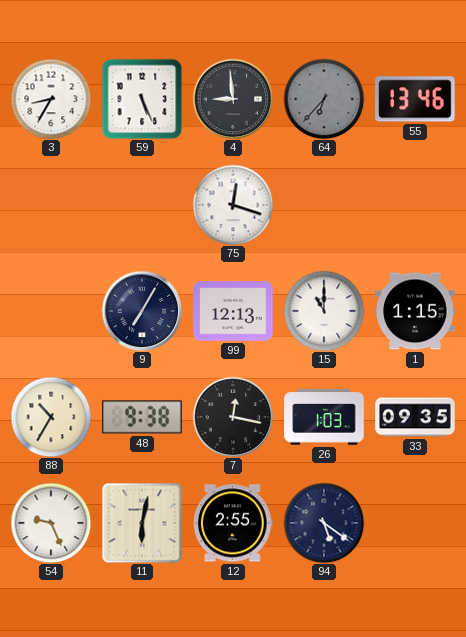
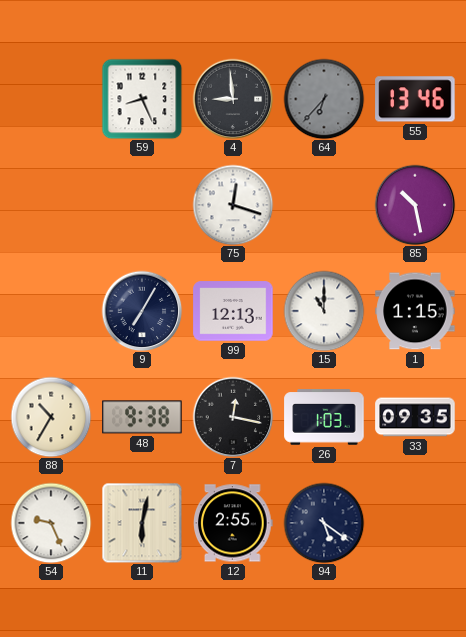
3: 8:35 -> none (51, 99)
59: 5:26 -> 8:26 (142, 99)
85: none -> 10:28 (415, 205)
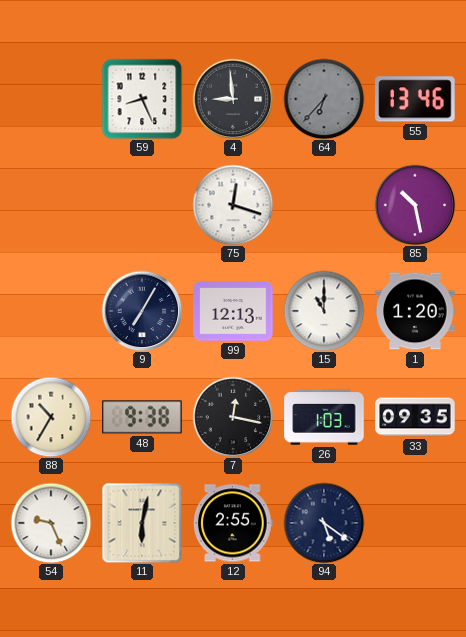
1: 1:15 -> 1:20 (415, 311)
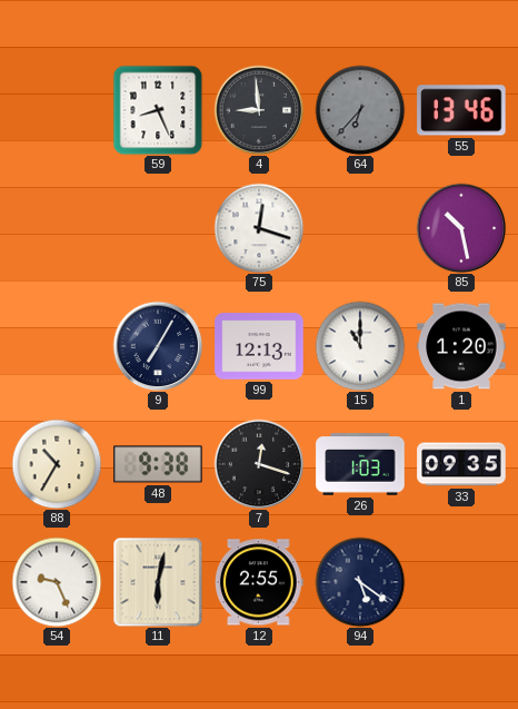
7: 12:17 -> 12:18 (259, 464)
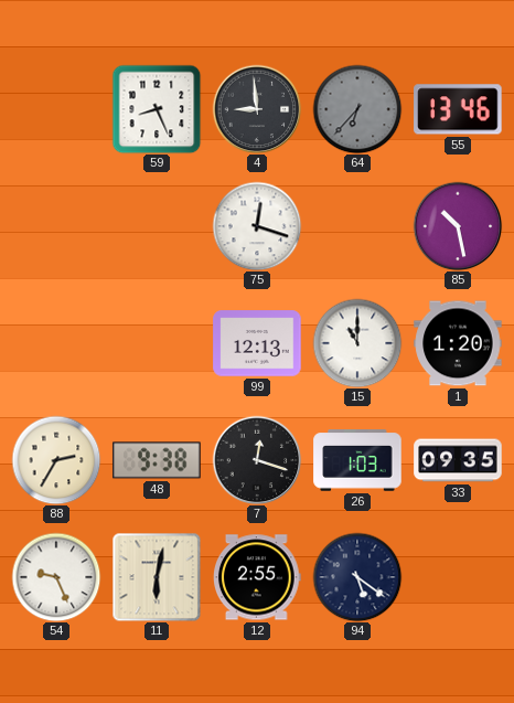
9: 7:05 -> none (158, 346)
88: 10:35 -> 2:35 (56, 460)
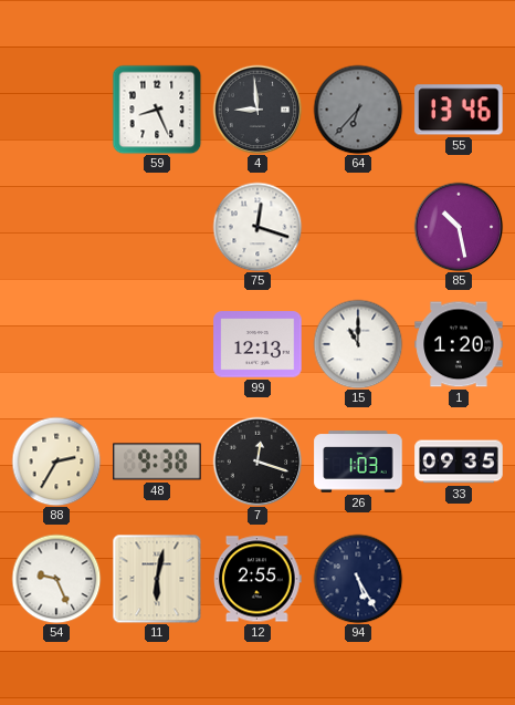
94: 5:21 -> 5:25 (358, 579)
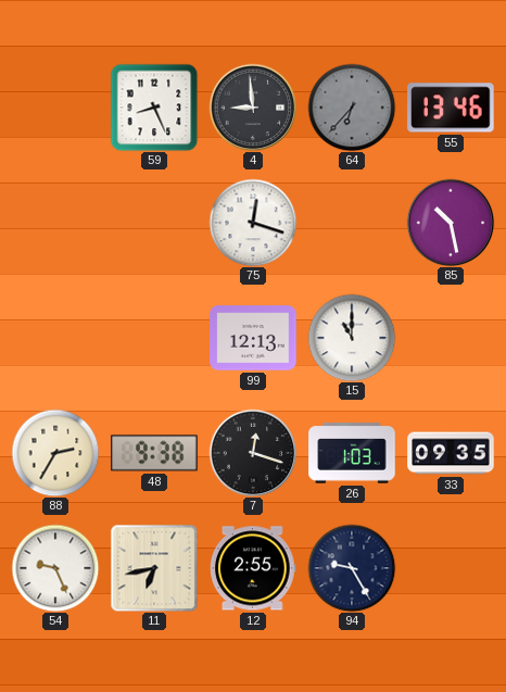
1: 1:20 -> none (459, 344)
11: 6:02 -> 6:43 (154, 568)
94: 5:25 -> 9:25 (352, 568)
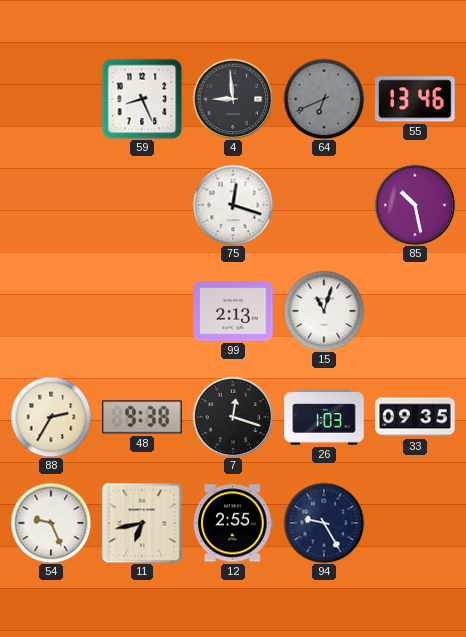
64: 6:37 -> 6:41 (324, 99)
99: 12:13 -> 2:13 (233, 311)
15: 11:00 -> 11:03 (324, 311)
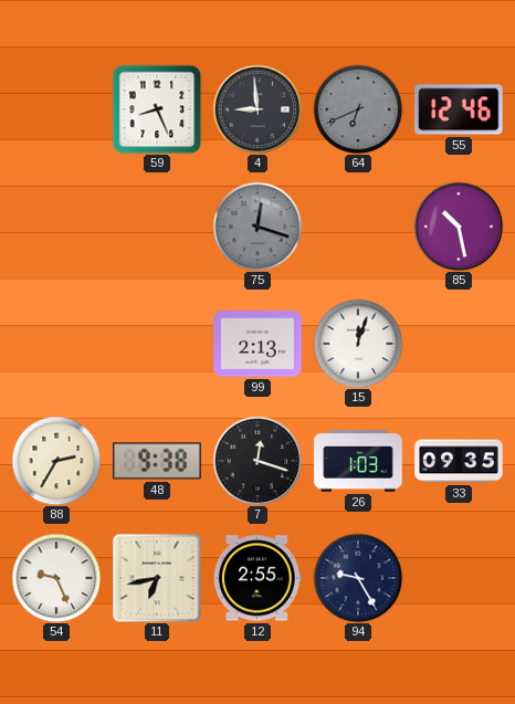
55: 13:46 -> 12:46 (459, 109)
75 dial: white -> grey (257, 227)
15: 11:03 -> 12:03 (358, 344)
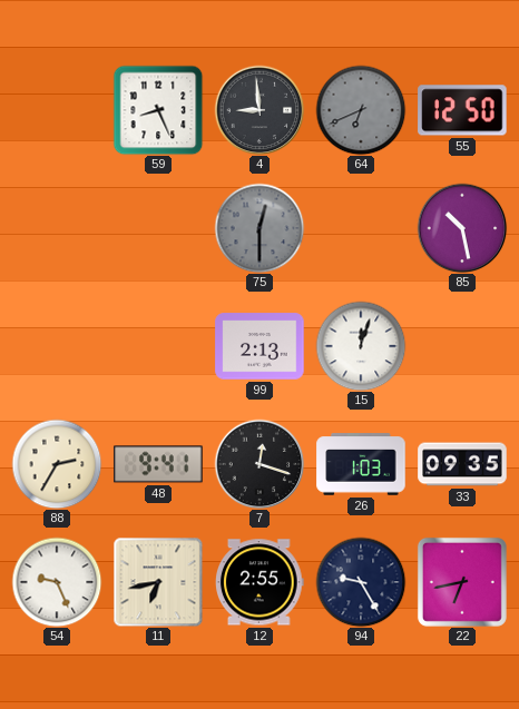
55: 12:46 -> 12:50 (462, 110)
75: 12:18 -> 12:30 (259, 228)
48: 9:38 -> 9:41 (158, 464)
22: none -> 6:43 (462, 582)
